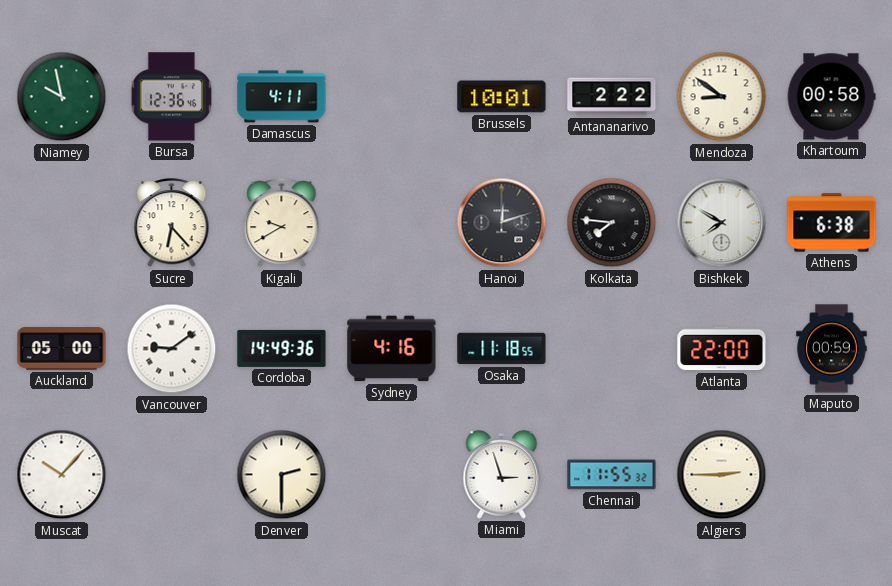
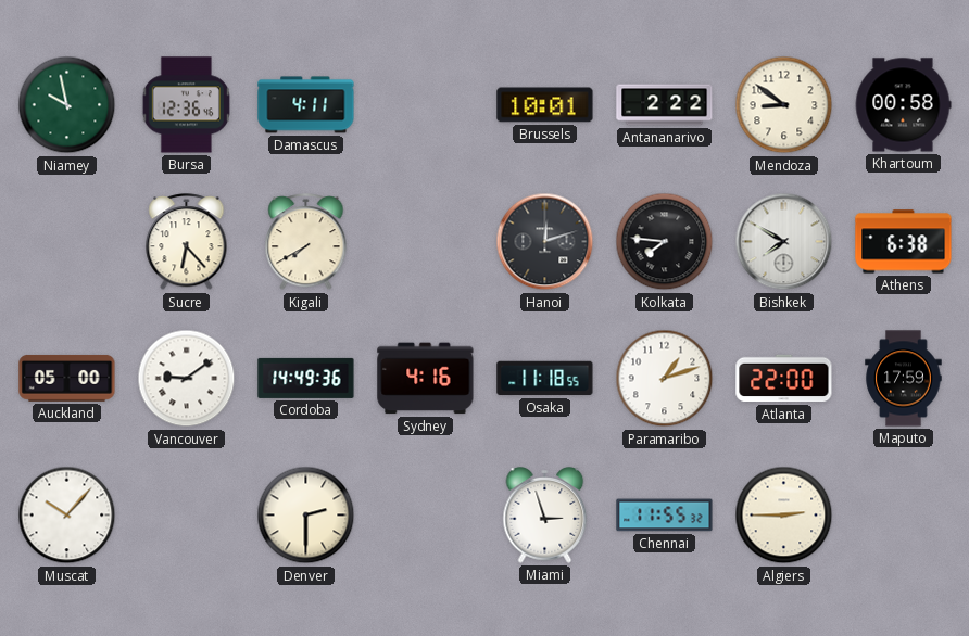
Kigali: 9:40 -> 7:40 (306, 242)
Paramaribo: none -> 1:12 (665, 379)
Maputo: 00:59 -> 17:59 (904, 379)
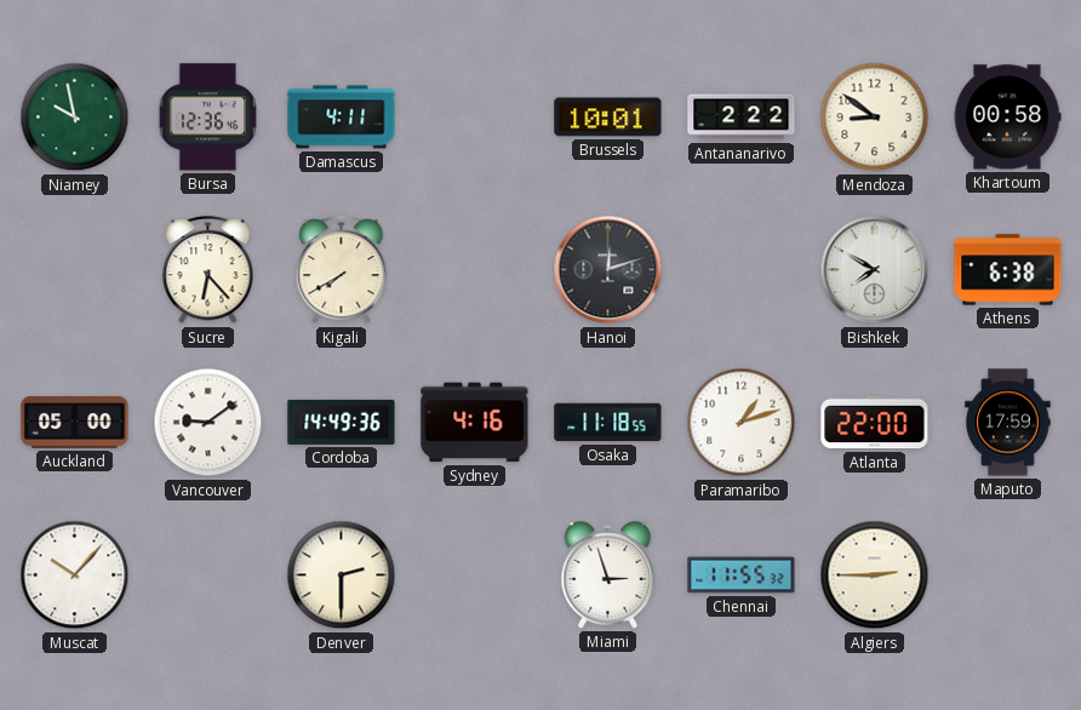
Kolkata: 7:46 -> none (665, 242)
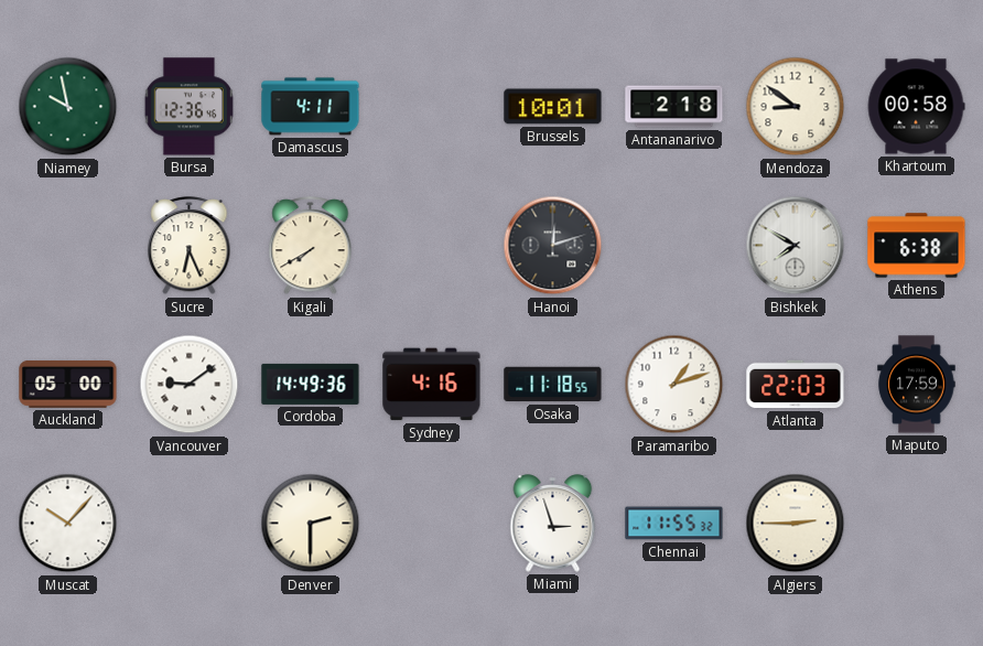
Antananarivo: 2:22 -> 2:18 (674, 107)
Sucre: 6:23 -> 6:26 (190, 246)
Atlanta: 22:00 -> 22:03 (796, 385)
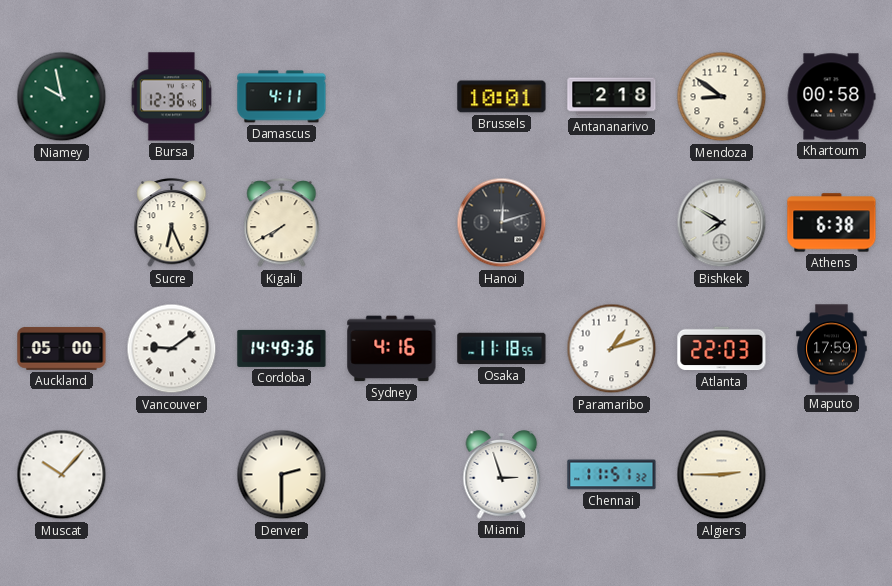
Chennai: 11:55 -> 11:51 (612, 475)
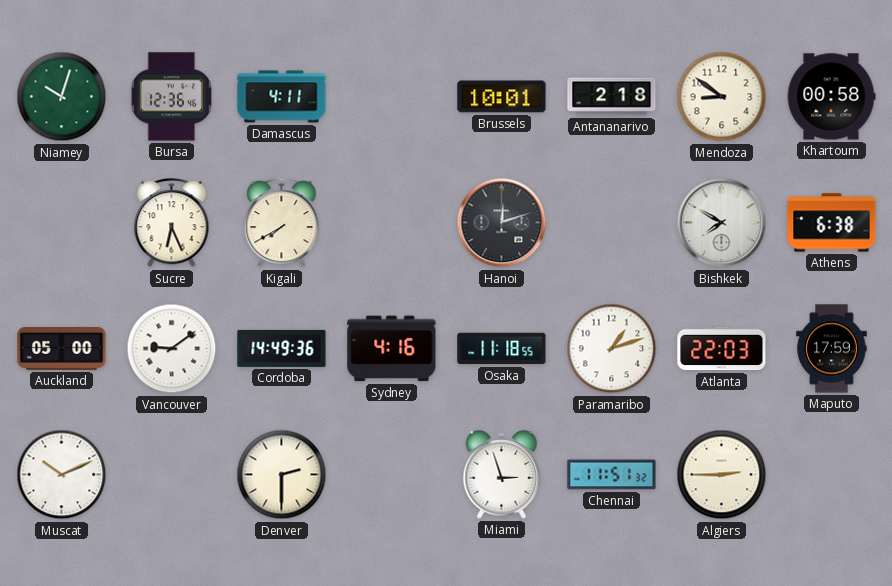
Niamey: 9:58 -> 10:03 (62, 97)
Muscat: 10:07 -> 10:11 (62, 475)
